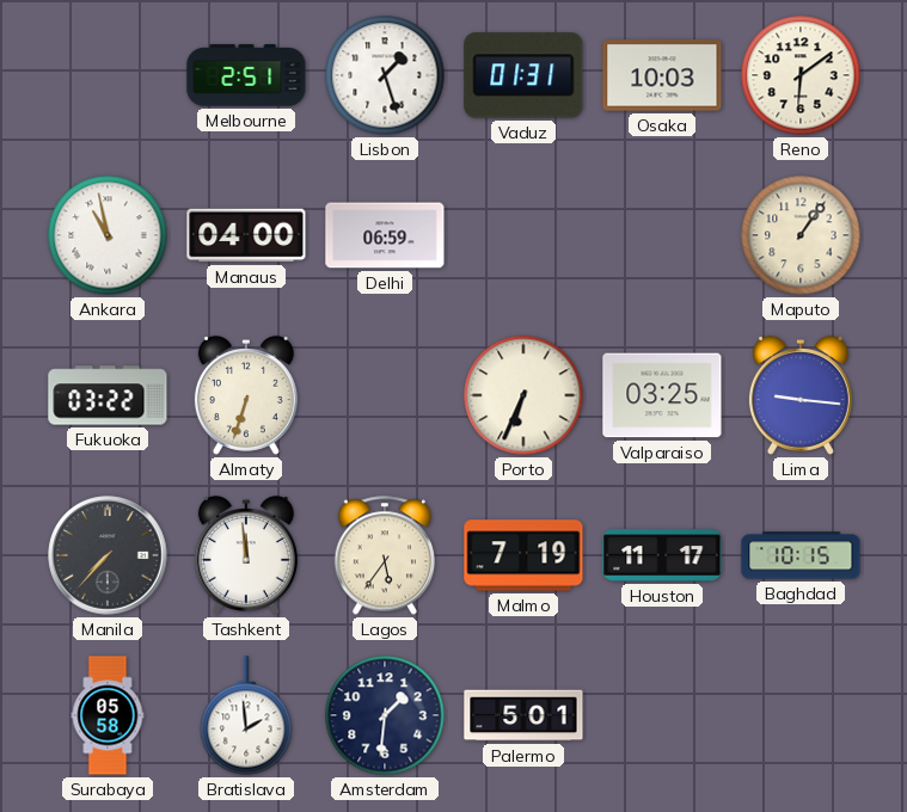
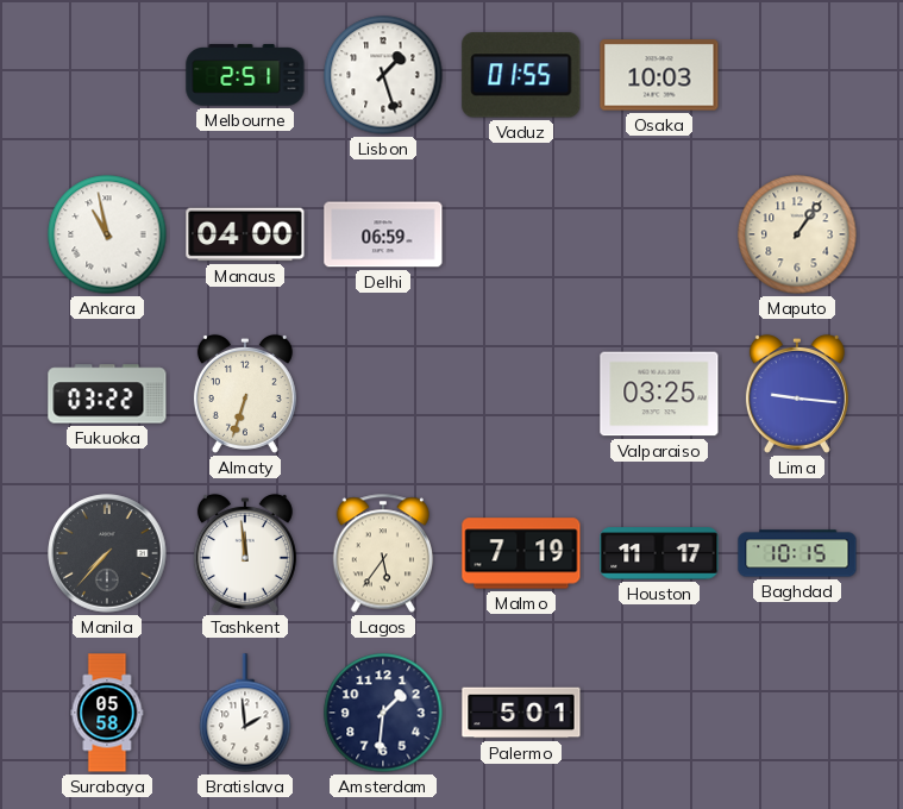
Vaduz: 01:31 -> 01:55 (521, 75)
Reno: 6:09 -> none (801, 75)
Porto: 6:34 -> none (523, 395)
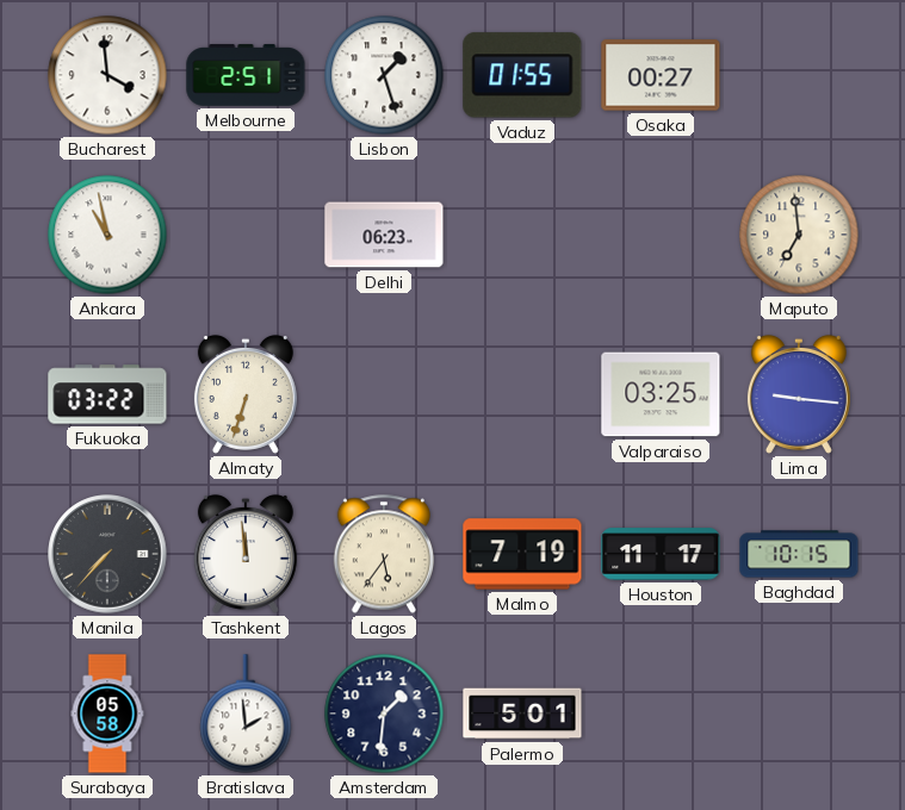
Bucharest: none -> 3:59 (107, 75)
Osaka: 10:03 -> 00:27 (661, 75)
Manaus: 04:00 -> none (245, 234)
Delhi: 06:59 -> 06:23 (384, 235)
Maputo: 1:06 -> 6:59 (799, 235)
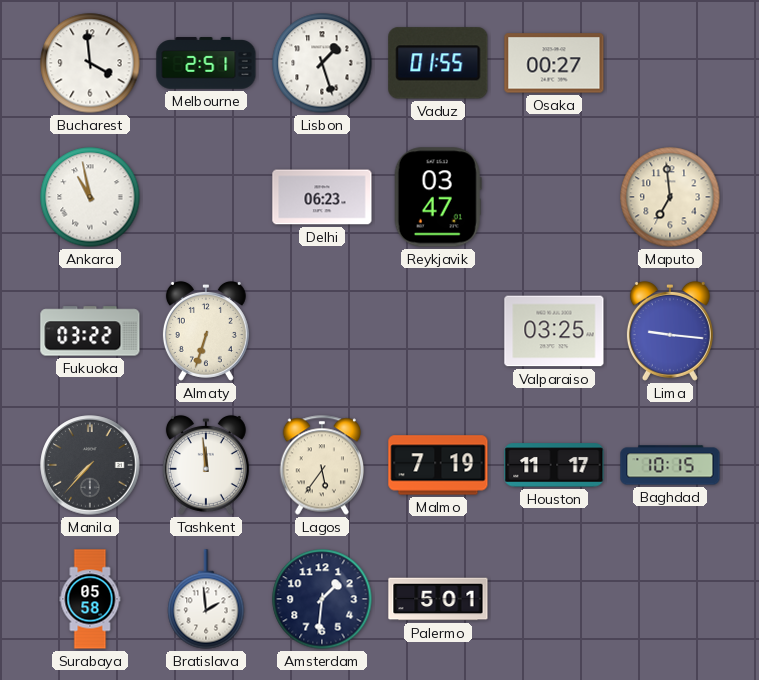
Reykjavik: none -> 03:47 (438, 197)
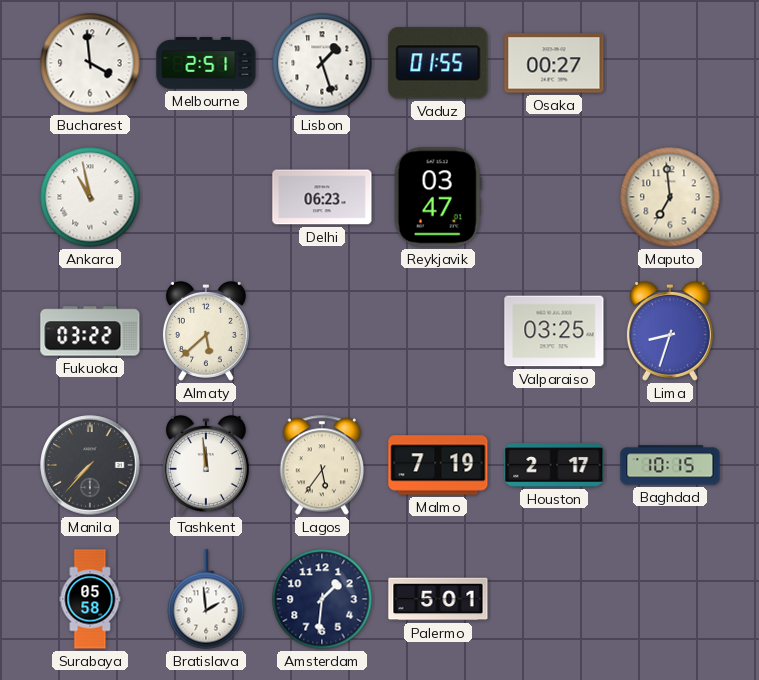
Almaty: 6:33 -> 5:38 (206, 331)
Lima: 9:16 -> 8:33 (670, 331)
Houston: 11:17 -> 2:17 (554, 465)
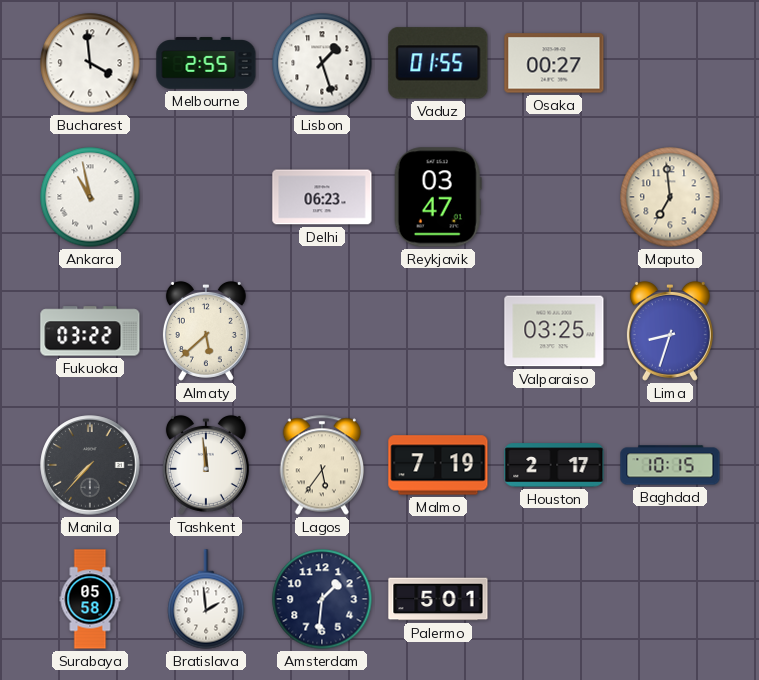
Melbourne: 2:51 -> 2:55 (206, 63)
